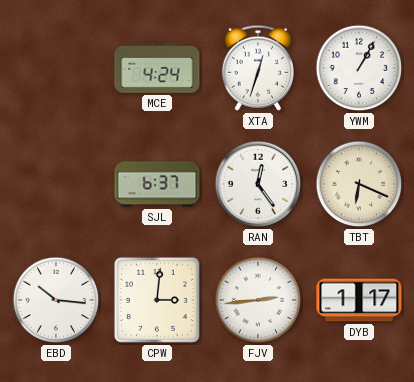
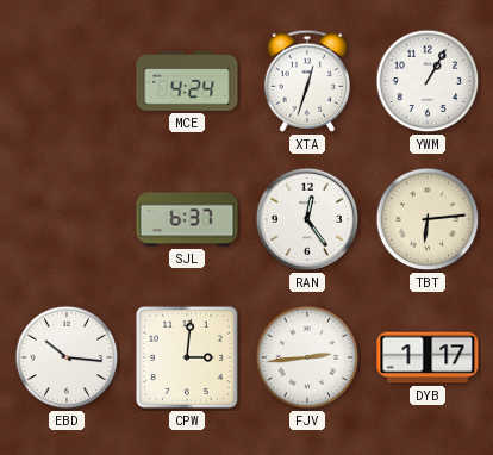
TBT: 6:19 -> 6:14 (428, 219)
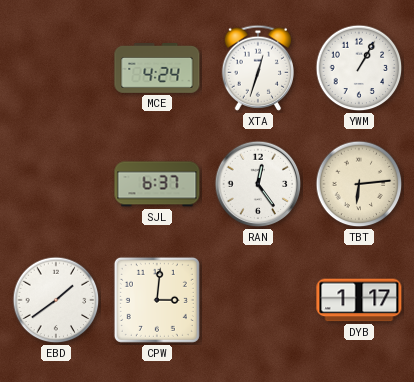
EBD: 10:16 -> 1:39 (56, 300)
FJV: 2:44 -> none (307, 357)
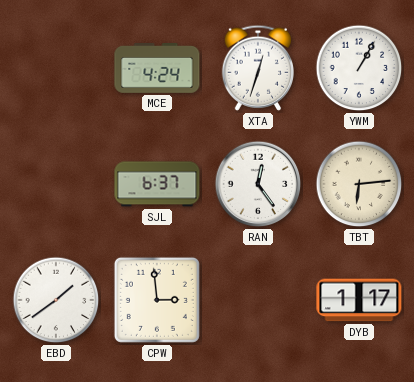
CPW: 3:01 -> 2:59 (157, 300)
